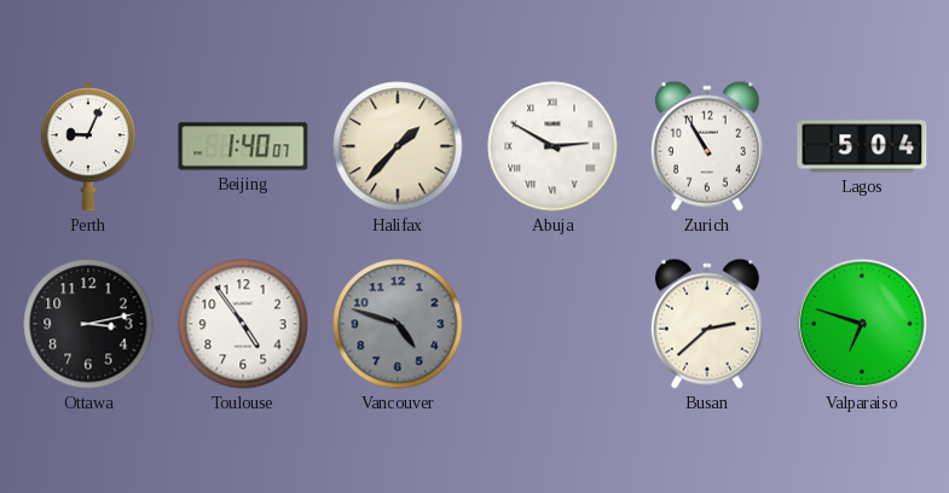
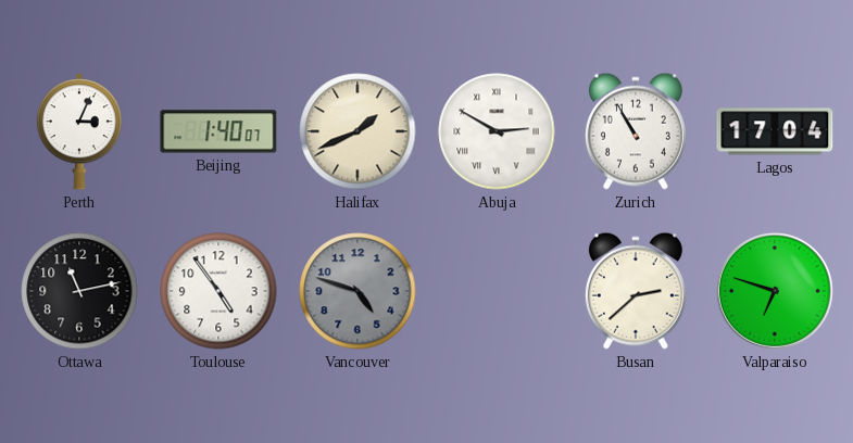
Perth: 9:04 -> 3:04 (79, 131)
Halifax: 1:37 -> 1:41 (357, 131)
Lagos: 5:04 -> 17:04 (775, 131)
Ottawa: 3:13 -> 11:13 (79, 291)
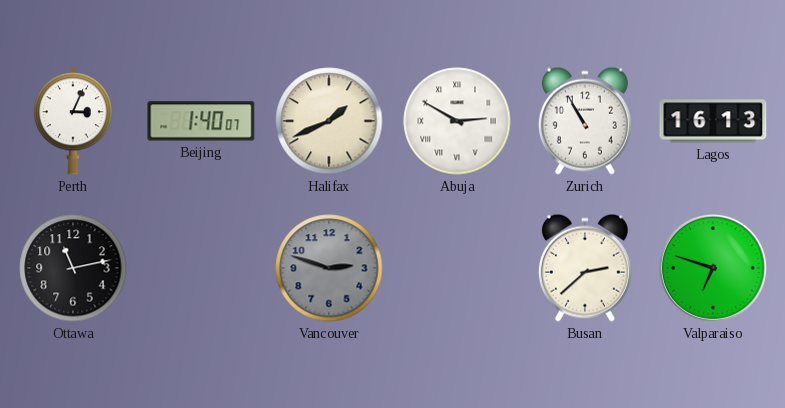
Lagos: 17:04 -> 16:13 (713, 121)
Toulouse: 4:54 -> none (218, 291)
Vancouver: 4:48 -> 2:48 (329, 268)
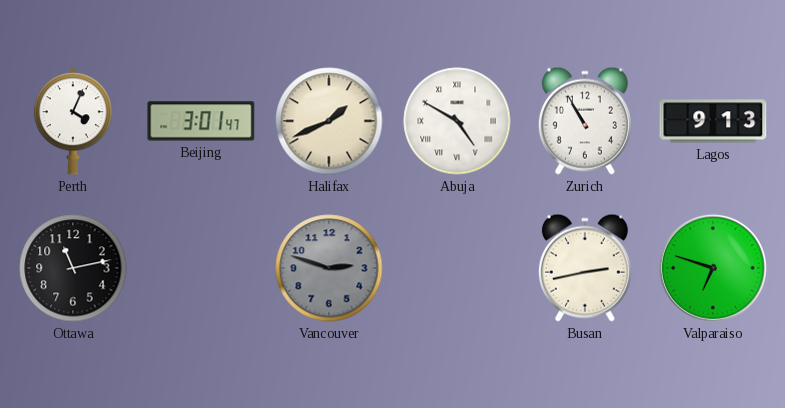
Perth: 3:04 -> 4:04 (73, 121)
Beijing: 1:40 -> 3:01 (201, 121)
Abuja: 2:50 -> 4:50 (457, 121)
Lagos: 16:13 -> 9:13 (713, 121)
Busan: 2:38 -> 2:43 (585, 268)
